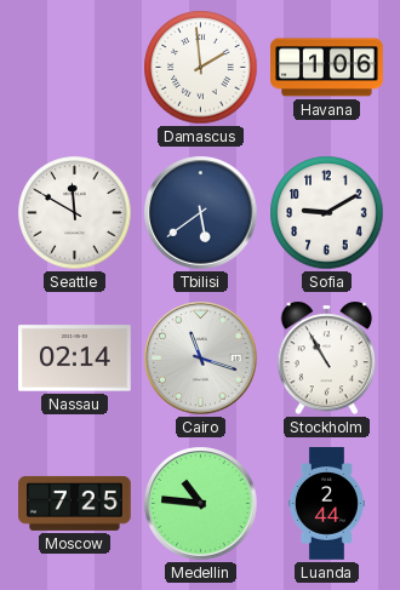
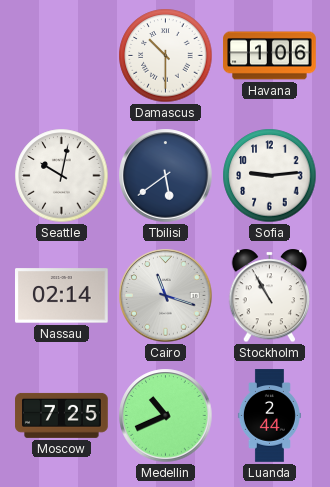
Damascus: 1:59 -> 10:30 (166, 56)
Seattle: 11:50 -> 10:02 (62, 176)
Sofia: 9:10 -> 9:14 (270, 176)
Medellin: 10:46 -> 10:41 (166, 416)
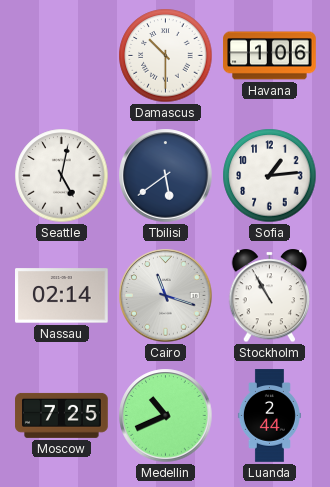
Seattle: 10:02 -> 5:02 (62, 176)
Sofia: 9:14 -> 1:14 (270, 176)
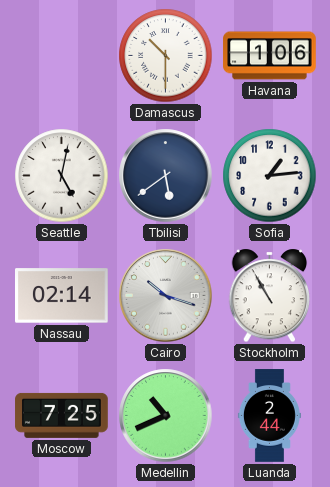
Cairo: 11:18 -> 10:18 (166, 296)
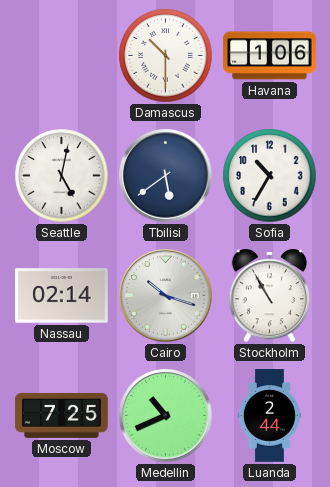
Sofia: 1:14 -> 10:35 (270, 176)
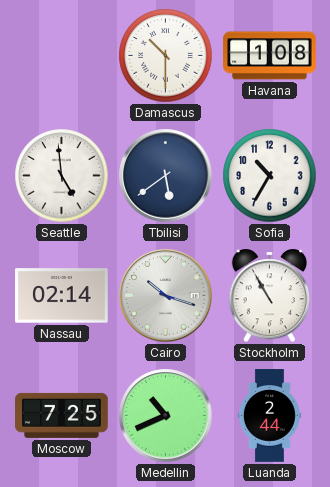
Havana: 1:06 -> 1:08 (270, 56)
Seattle: 5:02 -> 4:59 (62, 176)
